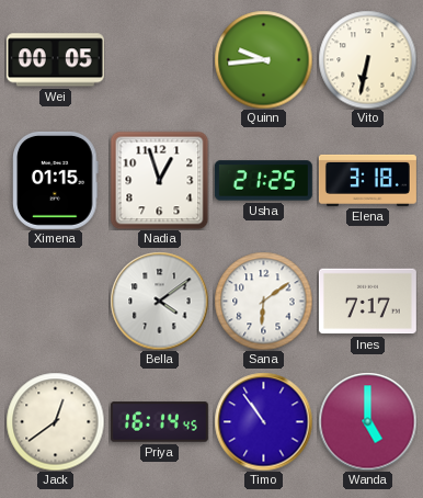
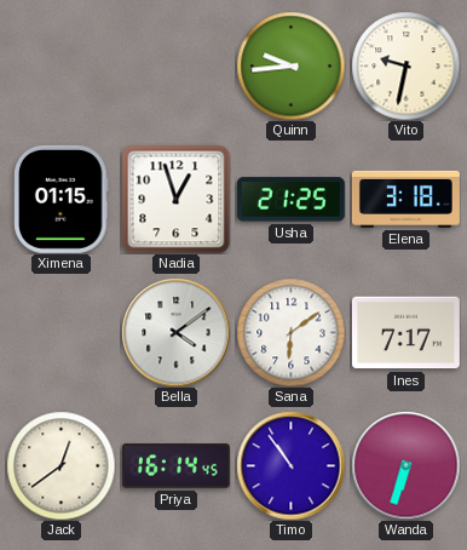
Wei: 00:05 -> none (55, 60)
Vito: 6:32 -> 9:32 (405, 65)
Wanda: 5:00 -> 6:33 (405, 465)
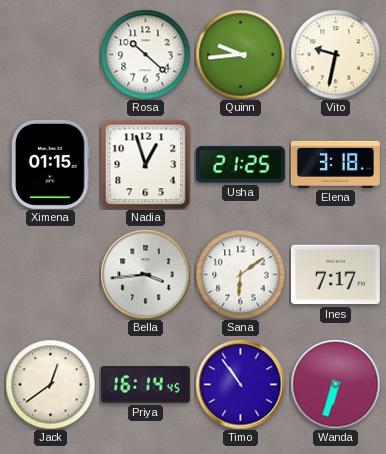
Rosa: none -> 10:22 (145, 54)
Bella: 4:09 -> 3:44 (145, 274)
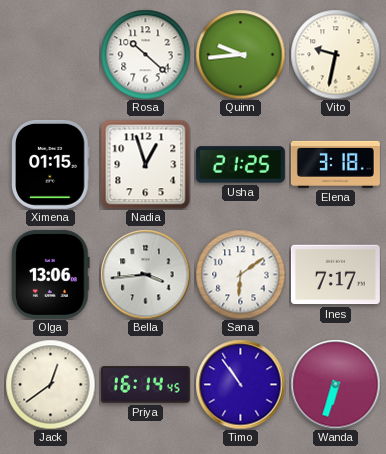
Olga: none -> 13:06 (51, 274)
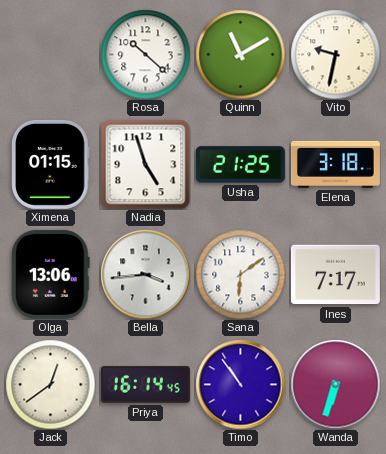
Quinn: 9:44 -> 11:10 (240, 54)
Nadia: 12:57 -> 4:57 (145, 164)
